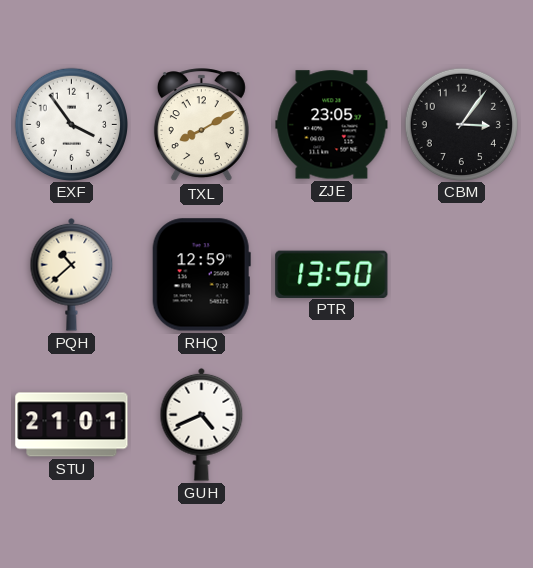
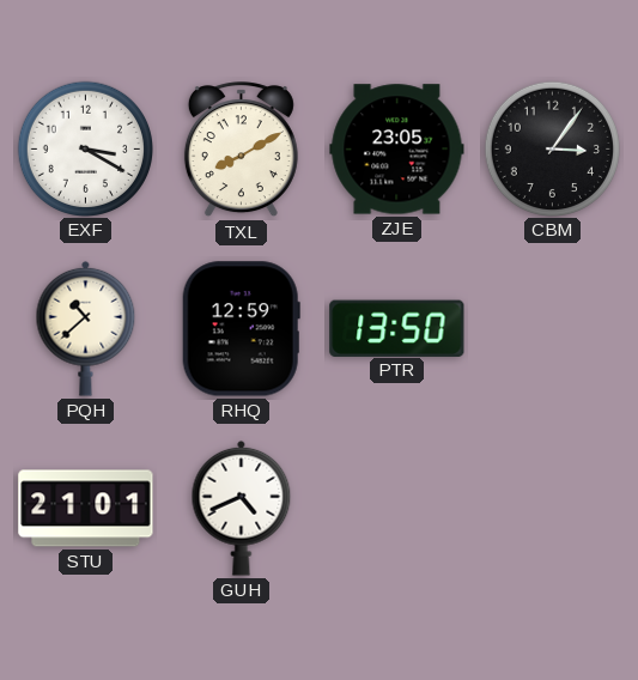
EXF: 3:54 -> 3:20 (85, 148)
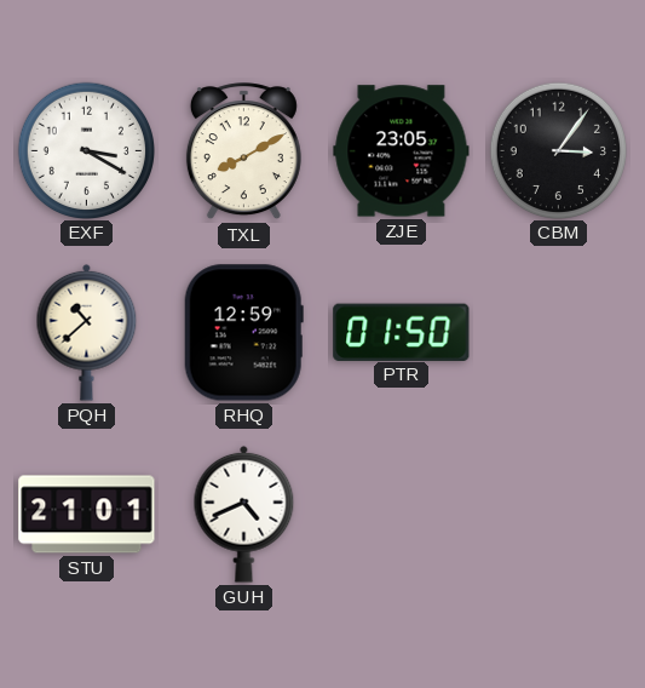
PTR: 13:50 -> 01:50 (402, 332)
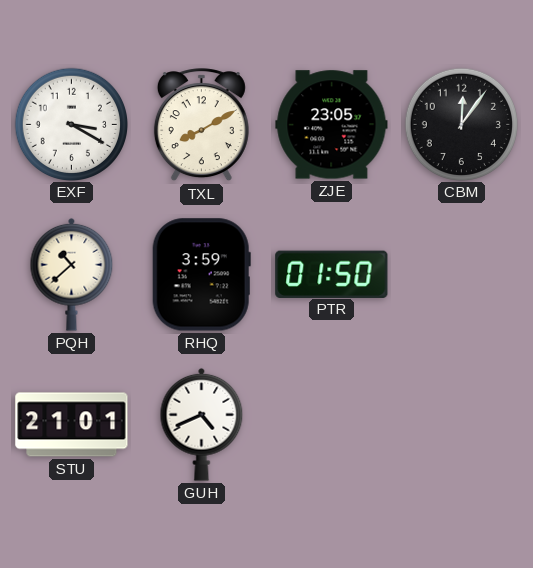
CBM: 3:06 -> 12:06 (461, 124)
RHQ: 12:59 -> 3:59 (201, 275)
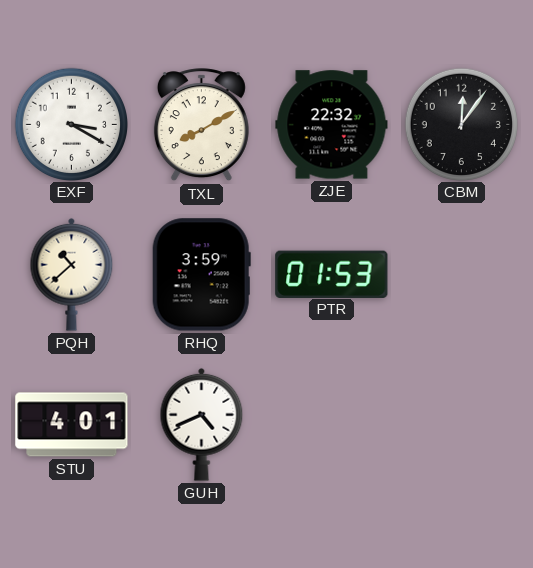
ZJE: 23:05 -> 22:32 (332, 125)
PTR: 01:50 -> 01:53 (332, 274)
STU: 21:01 -> 4:01 (72, 425)
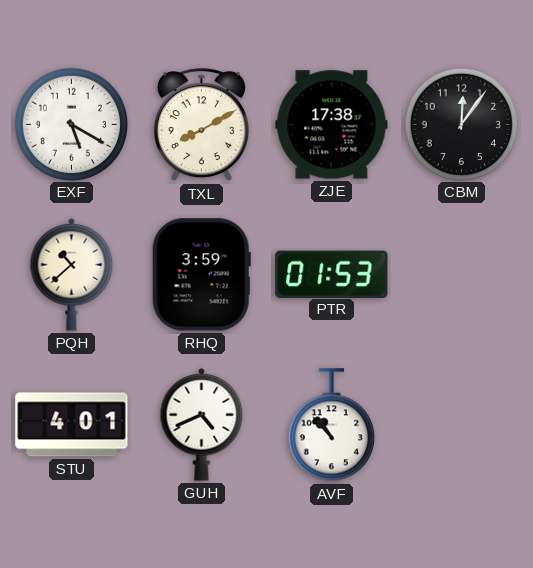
EXF: 3:20 -> 5:20 (71, 124)
ZJE: 22:32 -> 17:38 (332, 125)
AVF: none -> 10:53 (331, 425)
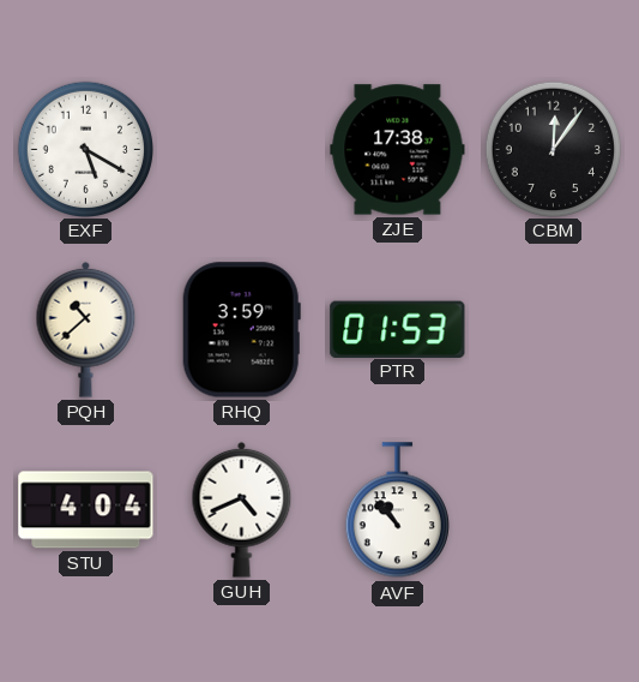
TXL: 8:10 -> none (201, 125)
STU: 4:01 -> 4:04 (86, 510)
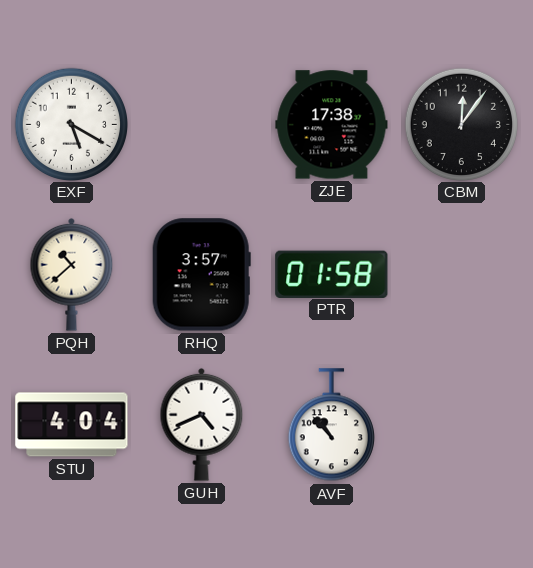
RHQ: 3:59 -> 3:57 (201, 275)
PTR: 01:53 -> 01:58 (332, 274)
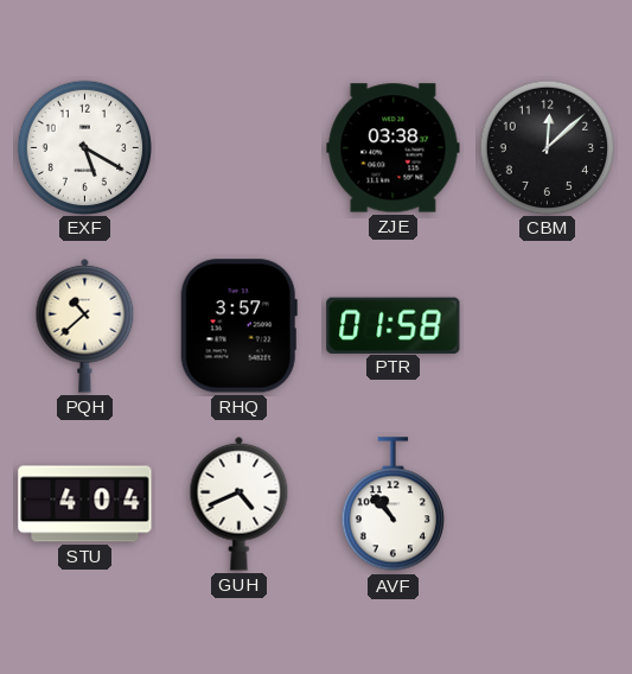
ZJE: 17:38 -> 03:38 (394, 148)
CBM: 12:06 -> 12:08 (547, 147)
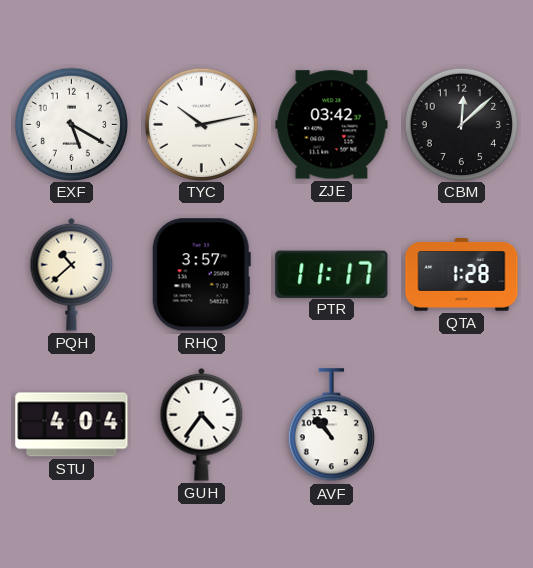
TYC: none -> 10:13 (201, 124)
ZJE: 03:38 -> 03:42 (332, 125)
PTR: 01:58 -> 11:17 (332, 274)
QTA: none -> 1:28 (462, 275)
GUH: 4:41 -> 4:36 (202, 424)
